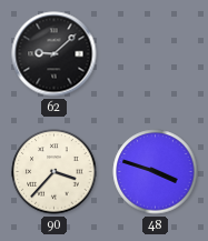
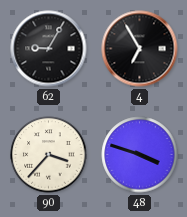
62: 9:08 -> 9:05 (49, 49)
4: none -> 6:55 (140, 49)
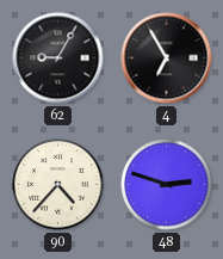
90: 3:37 -> 4:37 (58, 185)
48: 3:48 -> 2:48 (167, 185)
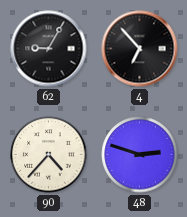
4: 6:55 -> 6:53 (140, 49)
